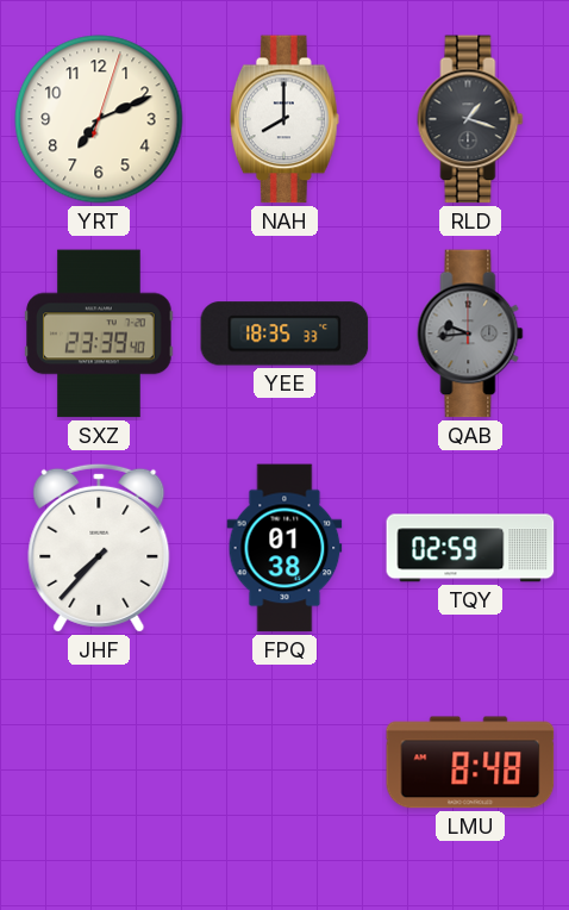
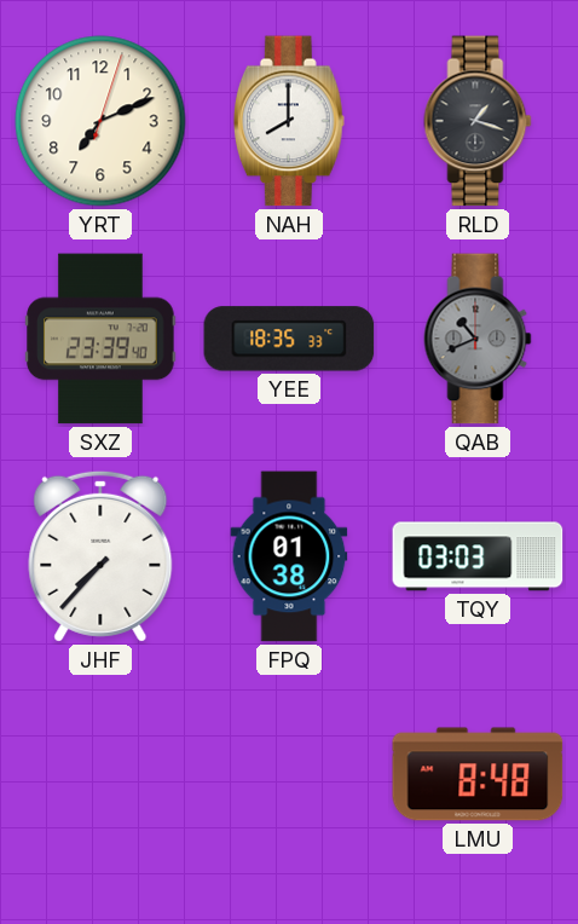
QAB: 9:44 -> 10:41 (478, 339)
TQY: 02:59 -> 03:03 (478, 556)
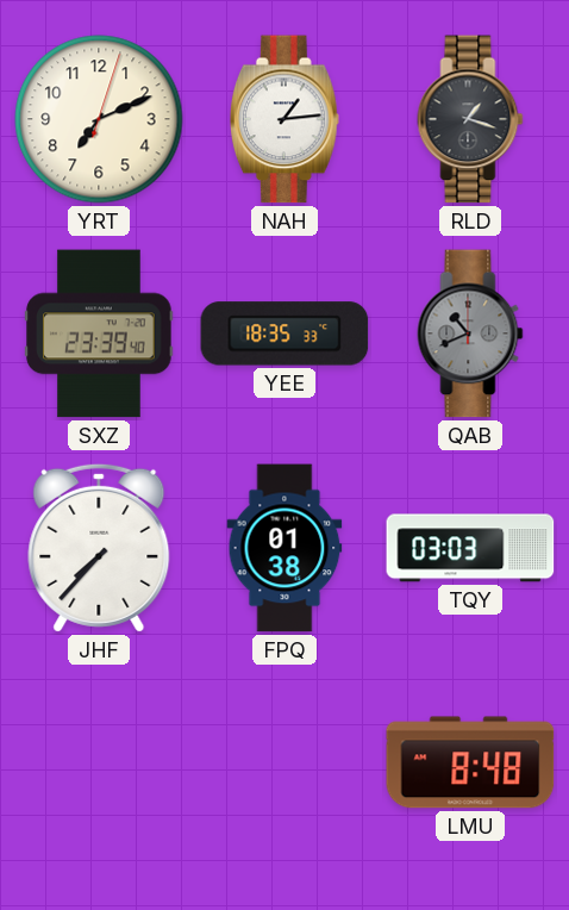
NAH: 8:00 -> 1:14 (284, 119)
